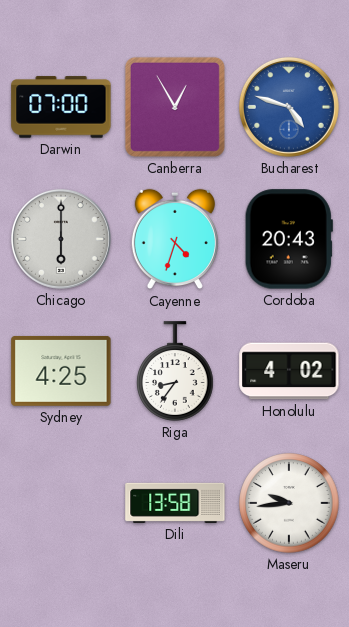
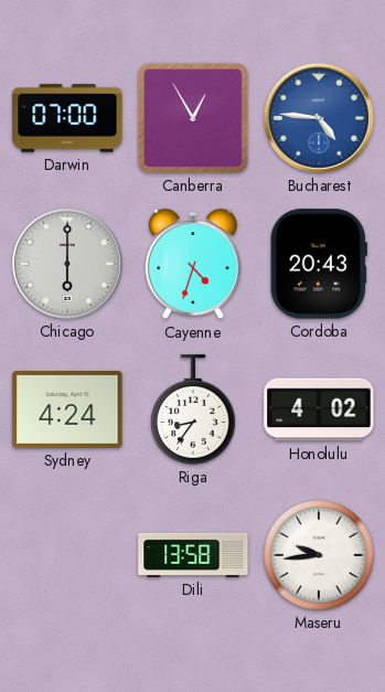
Bucharest: 4:48 -> 4:46 (319, 118)
Sydney: 4:25 -> 4:24 (67, 409)
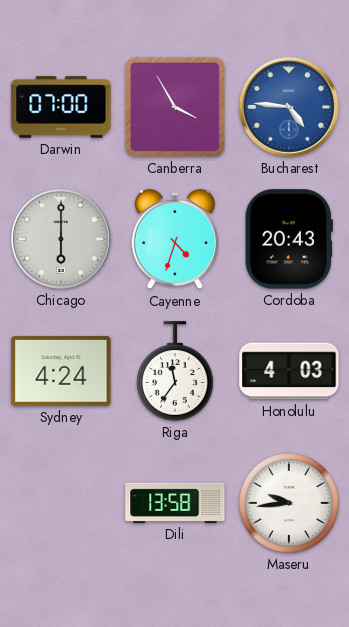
Canberra: 12:55 -> 3:55 (175, 107)
Riga: 8:36 -> 11:36 (175, 371)
Honolulu: 4:02 -> 4:03 (289, 371)
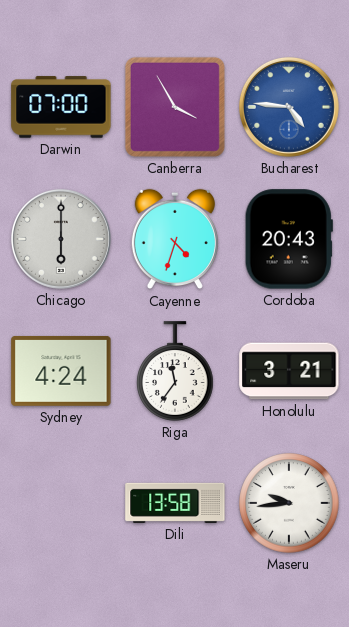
Honolulu: 4:03 -> 3:21 (289, 371)
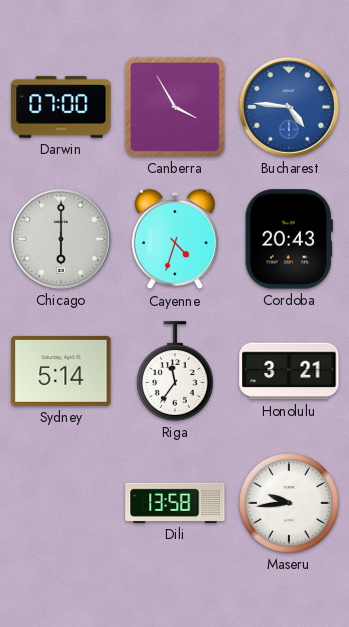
Sydney: 4:24 -> 5:14 (61, 371)
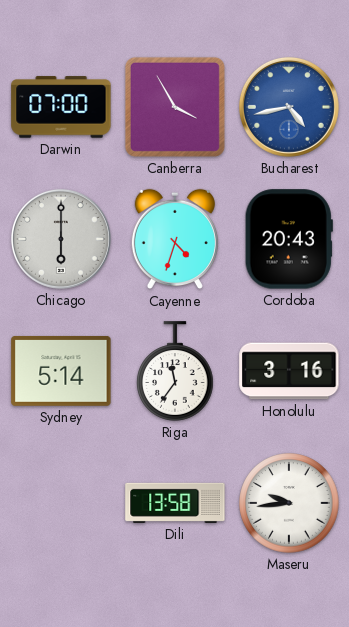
Bucharest: 4:46 -> 4:43 (289, 107)
Honolulu: 3:21 -> 3:16 (289, 371)
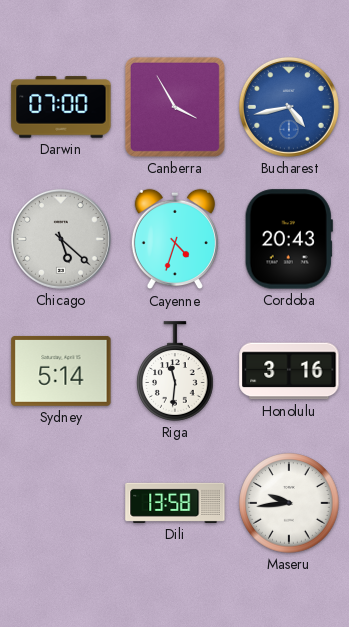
Chicago: 6:00 -> 5:22 (61, 239)
Riga: 11:36 -> 11:31 (175, 371)
